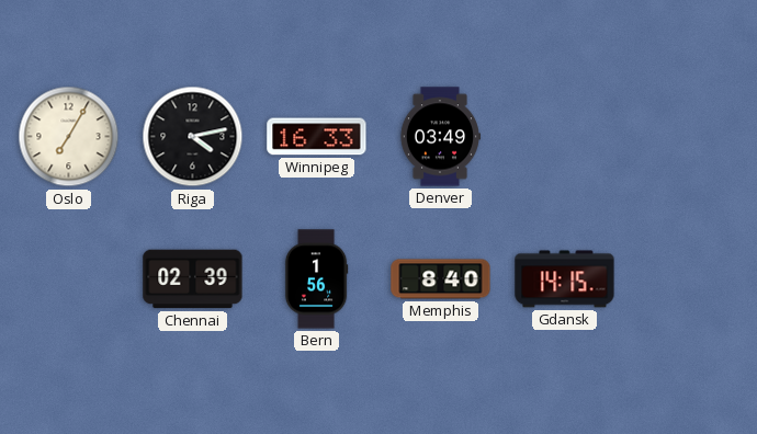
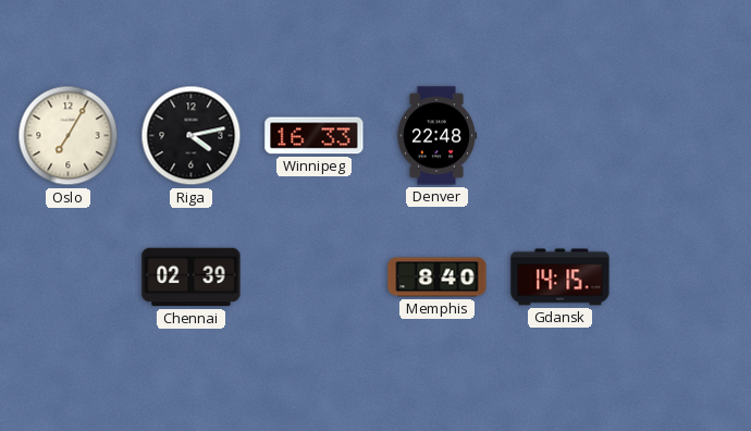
Denver: 03:49 -> 22:48 (436, 136)
Bern: 1:56 -> none (316, 279)
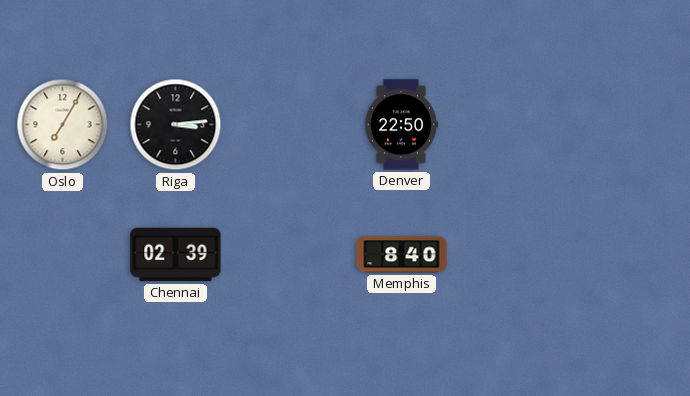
Riga: 4:13 -> 3:14 (176, 125)
Winnipeg: 16:33 -> none (315, 136)
Denver: 22:48 -> 22:50 (401, 125)
Gdansk: 14:15 -> none (561, 278)
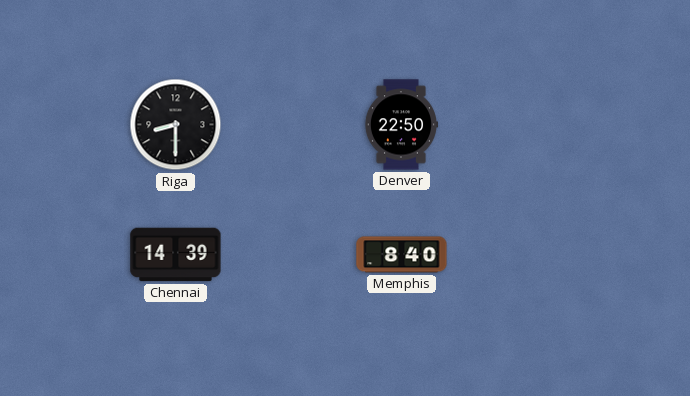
Oslo: 7:05 -> none (63, 125)
Riga: 3:14 -> 8:30 (176, 125)
Chennai: 02:39 -> 14:39 (176, 255)
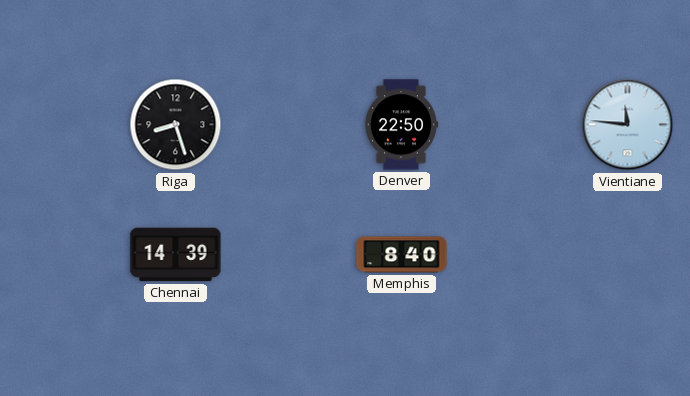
Riga: 8:30 -> 8:27 (176, 125)
Vientiane: none -> 11:46 (628, 125)
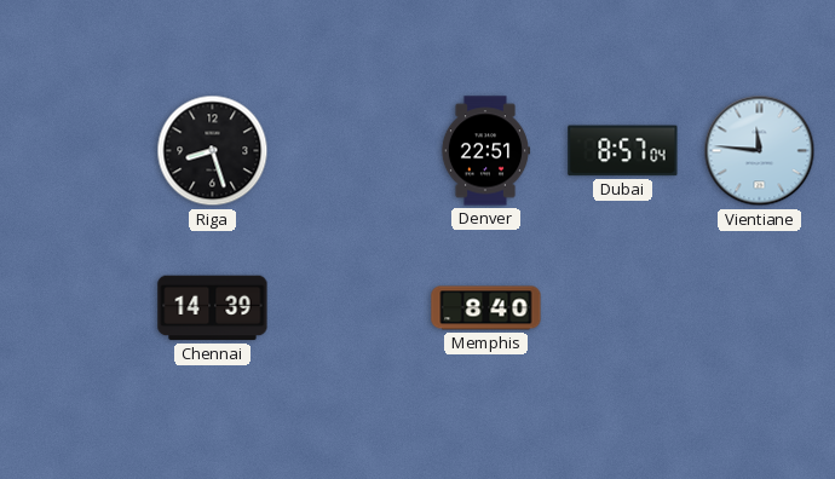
Denver: 22:50 -> 22:51 (485, 151)
Dubai: none -> 8:57 (623, 151)
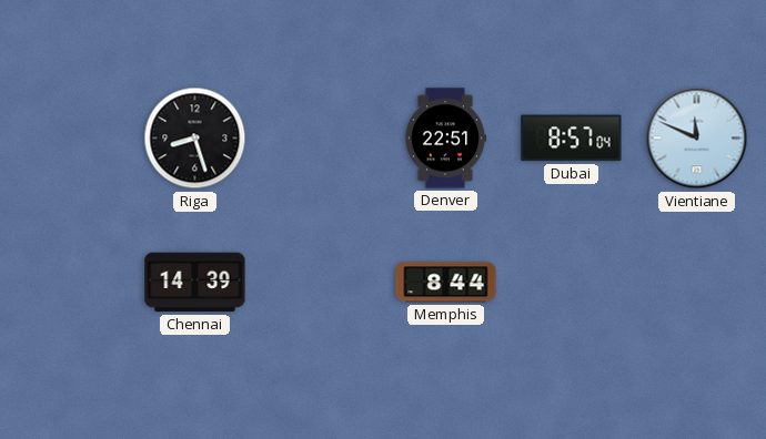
Vientiane: 11:46 -> 11:49 (697, 139)
Memphis: 8:40 -> 8:44 (446, 283)
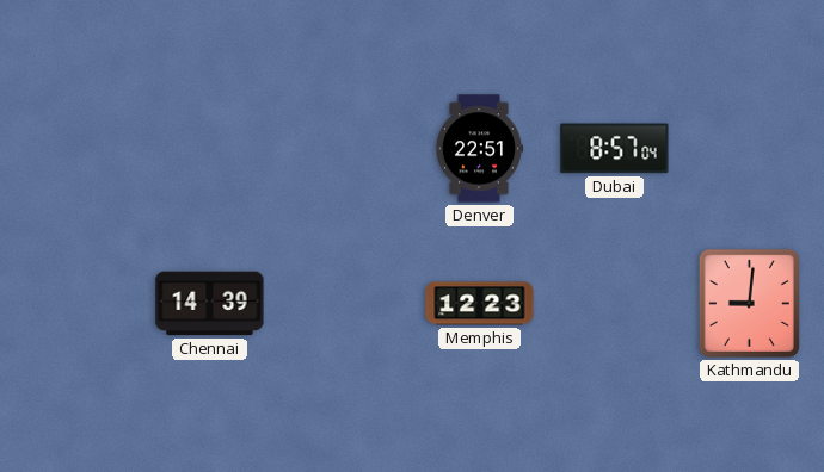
Riga: 8:27 -> none (195, 139)
Vientiane: 11:49 -> none (697, 139)
Memphis: 8:44 -> 12:23 (480, 304)
Kathmandu: none -> 9:01 (749, 303)
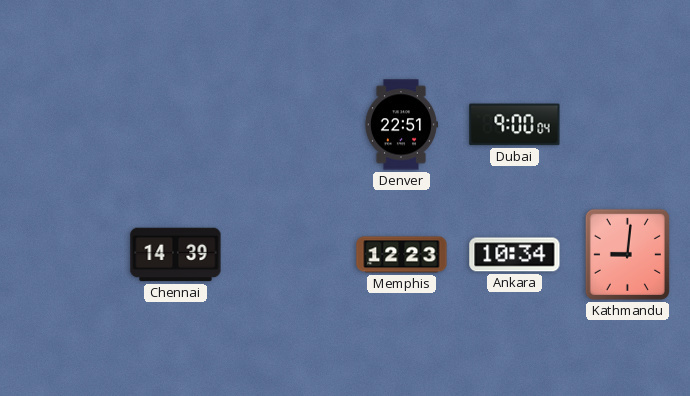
Dubai: 8:57 -> 9:00 (515, 125)
Ankara: none -> 10:34 (515, 255)
